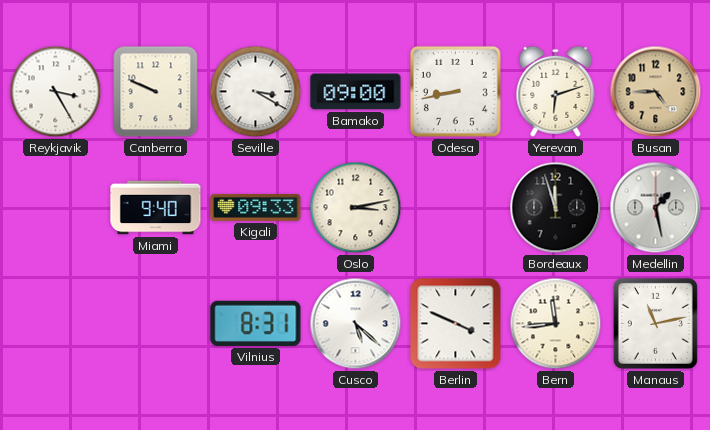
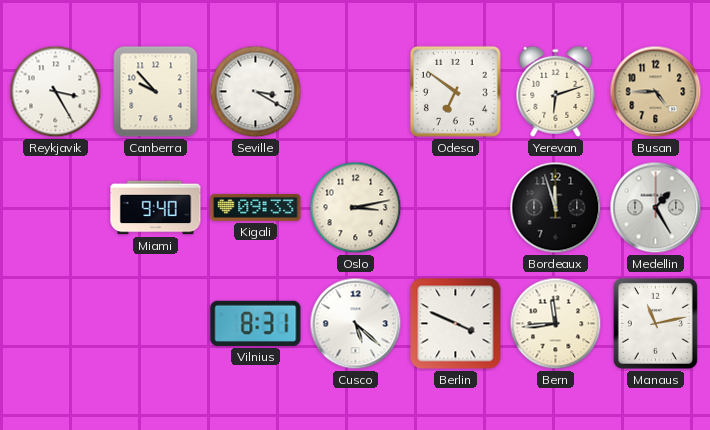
Canberra: 9:49 -> 9:53 (156, 92)
Bamako: 09:00 -> none (356, 92)
Odesa: 8:43 -> 6:51 (455, 91)
Medellin: 1:28 -> 1:25 (656, 208)
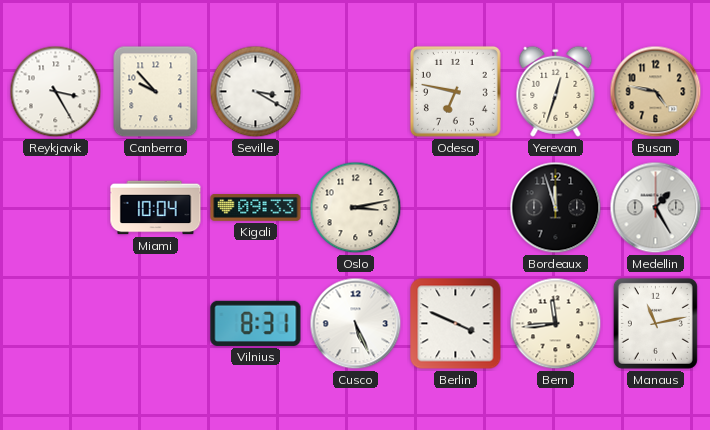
Odesa: 6:51 -> 6:47 (455, 91)
Yerevan: 6:12 -> 12:33 (556, 91)
Busan: 4:45 -> 4:47 (656, 92)
Miami: 9:40 -> 10:04 (156, 208)
Cusco: 5:22 -> 5:26 (356, 324)
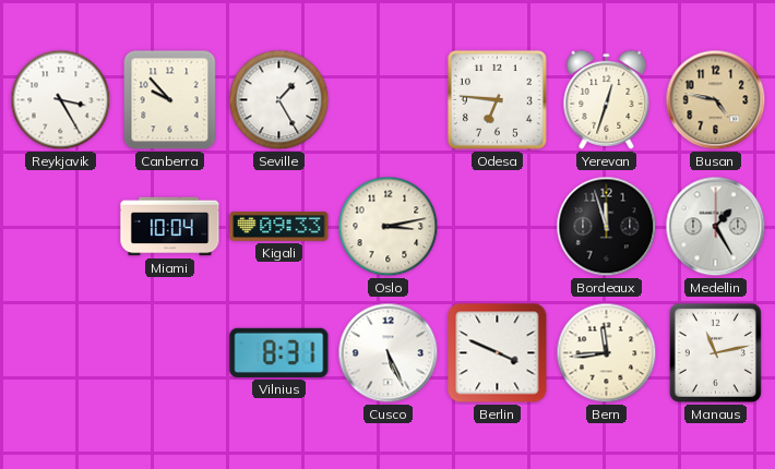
Seville: 3:20 -> 1:25 (279, 100)
Odesa: 6:47 -> 6:46 (497, 99)
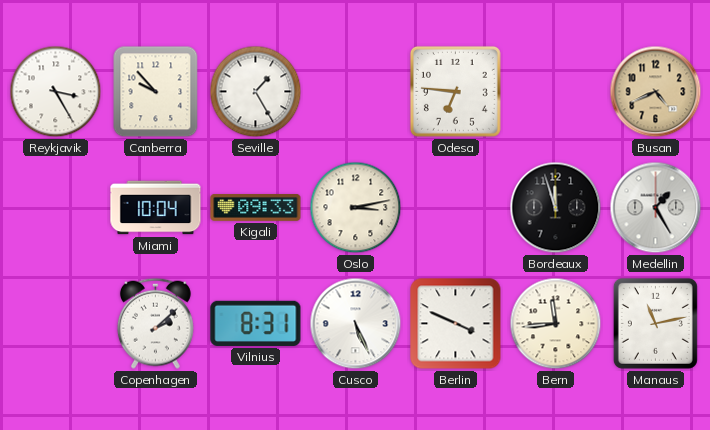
Yerevan: 12:33 -> none (607, 99)
Busan: 4:47 -> 4:41 (656, 92)
Copenhagen: none -> 2:08 (155, 323)
